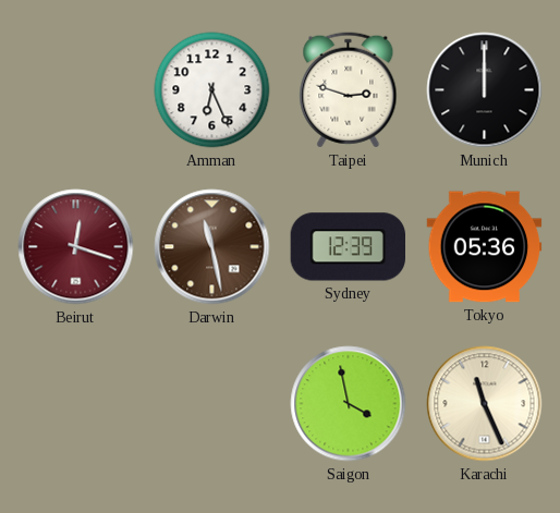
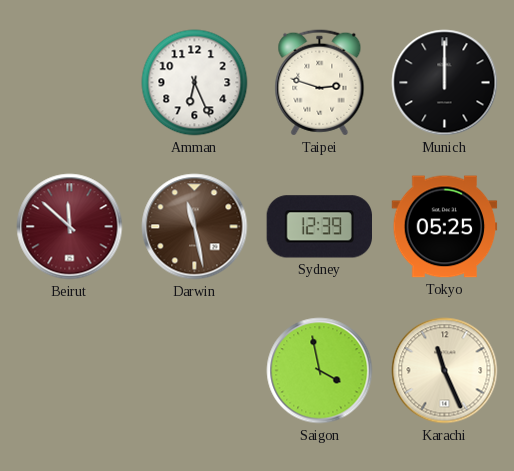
Beirut: 12:18 -> 11:52 (70, 227)
Tokyo: 05:36 -> 05:25 (445, 227)
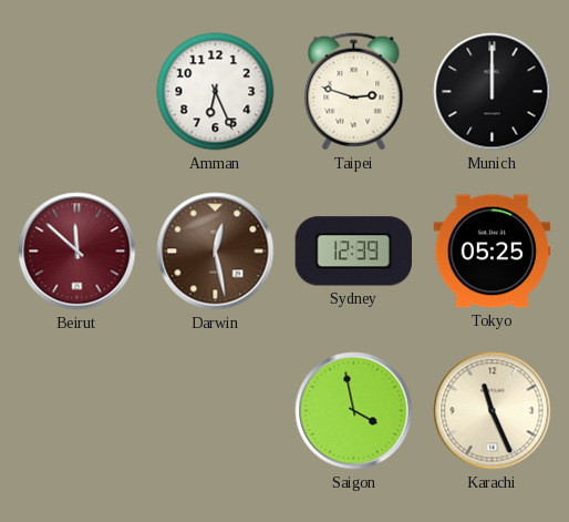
Darwin: 11:28 -> 12:28 (216, 252)
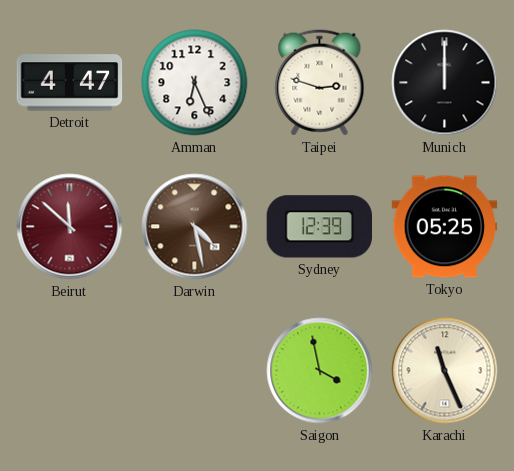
Detroit: none -> 4:47 (70, 83)
Darwin: 12:28 -> 4:28 (195, 227)
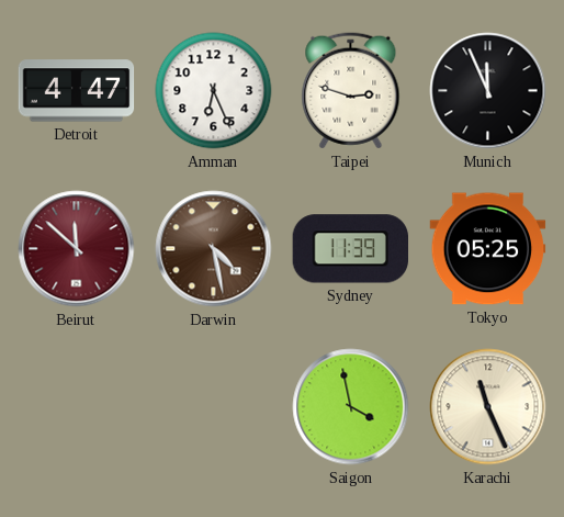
Munich: 12:00 -> 11:56 (488, 91)
Sydney: 12:39 -> 11:39 (350, 249)
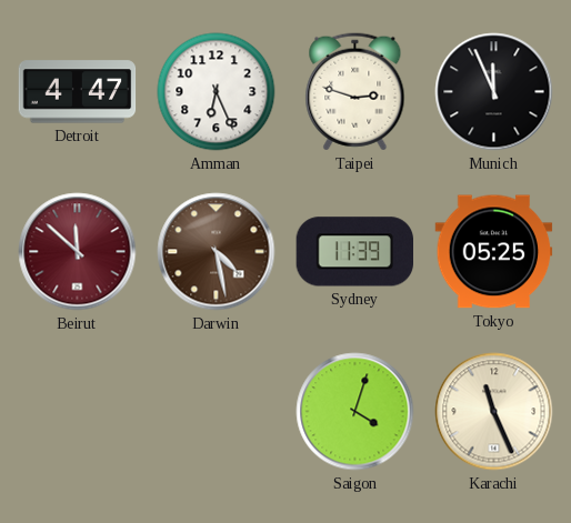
Saigon: 3:58 -> 4:03 (355, 412)
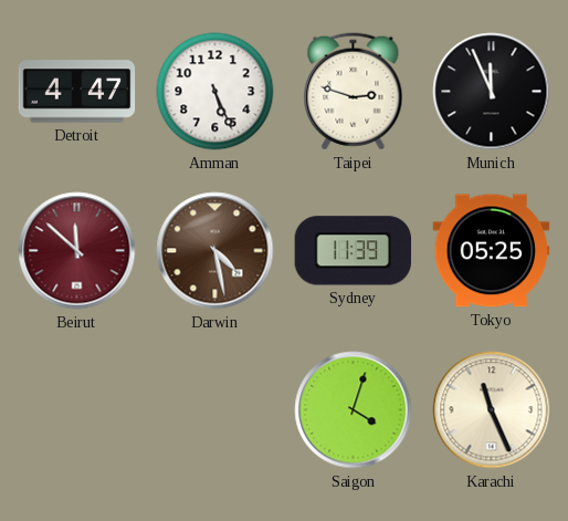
Amman: 6:26 -> 5:26 (215, 92)
